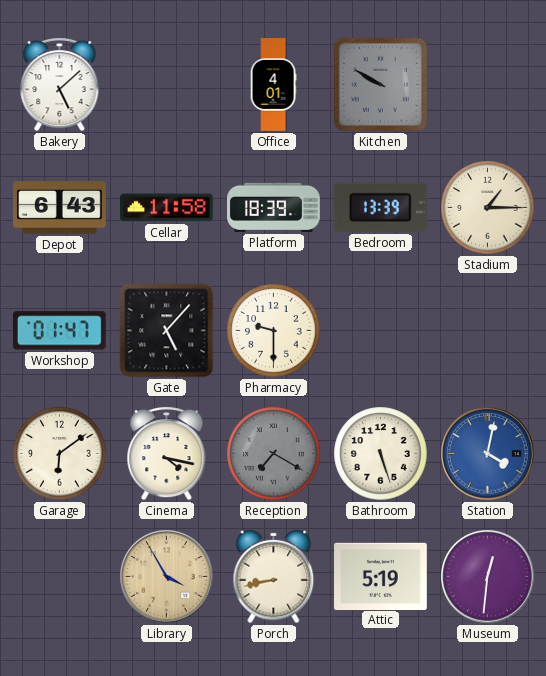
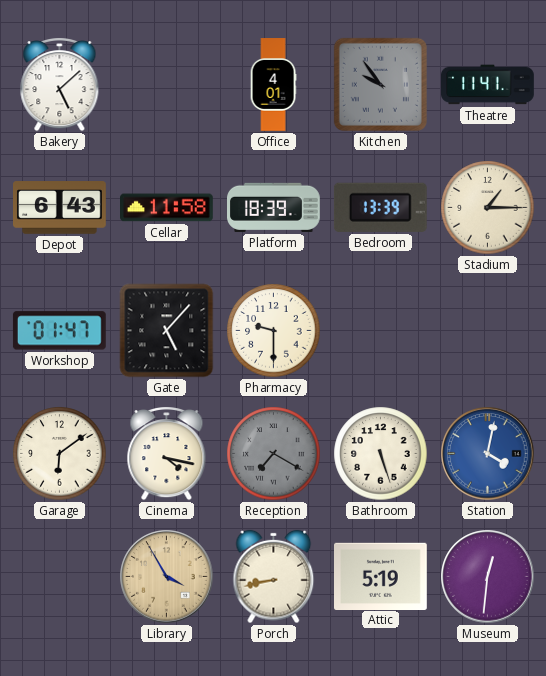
Kitchen: 9:50 -> 9:54 (380, 84)
Theatre: none -> 11:41 (488, 85)
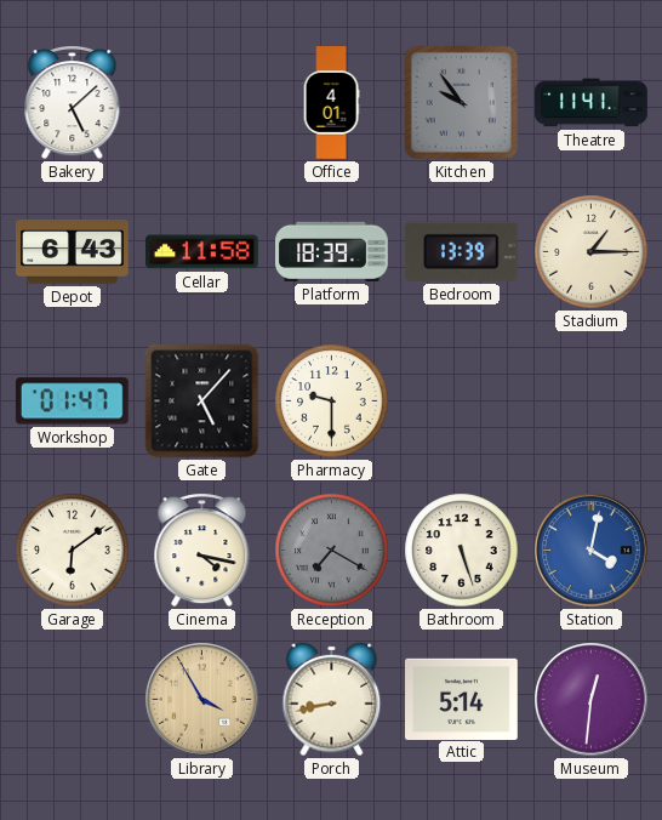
Attic: 5:19 -> 5:14 (462, 699)
